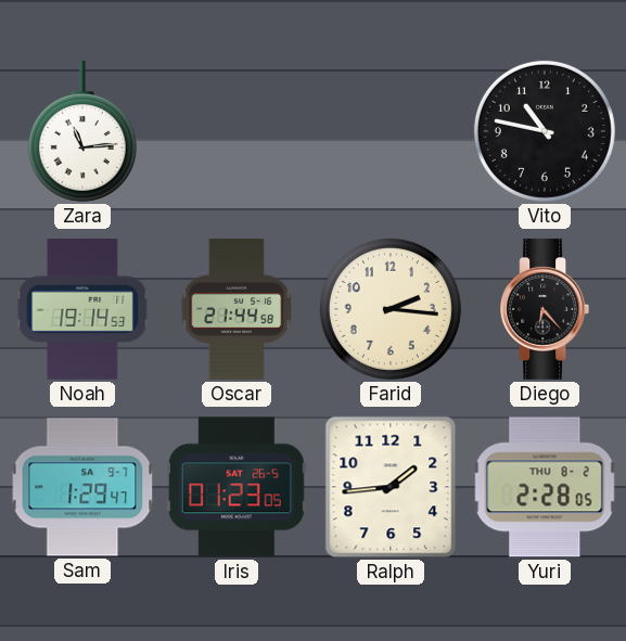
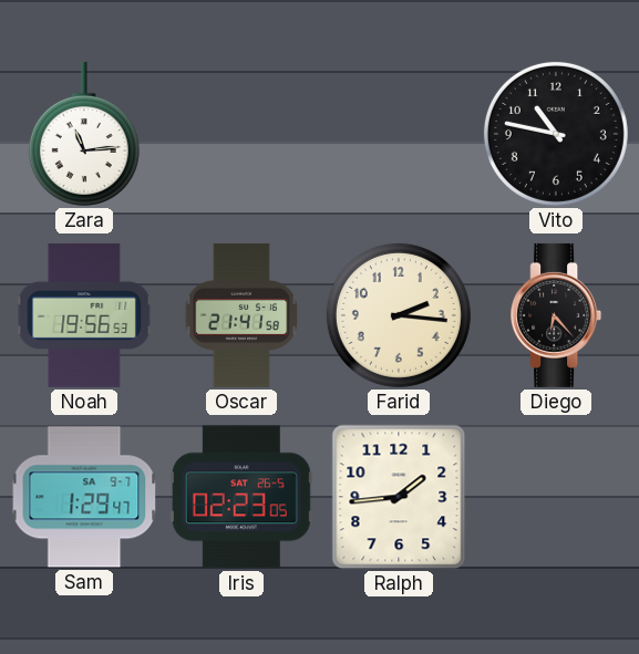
Noah: 19:14 -> 19:56 (84, 315)
Oscar: 21:44 -> 21:41 (240, 315)
Iris: 01:23 -> 02:23 (241, 497)
Yuri: 2:28 -> none (545, 487)
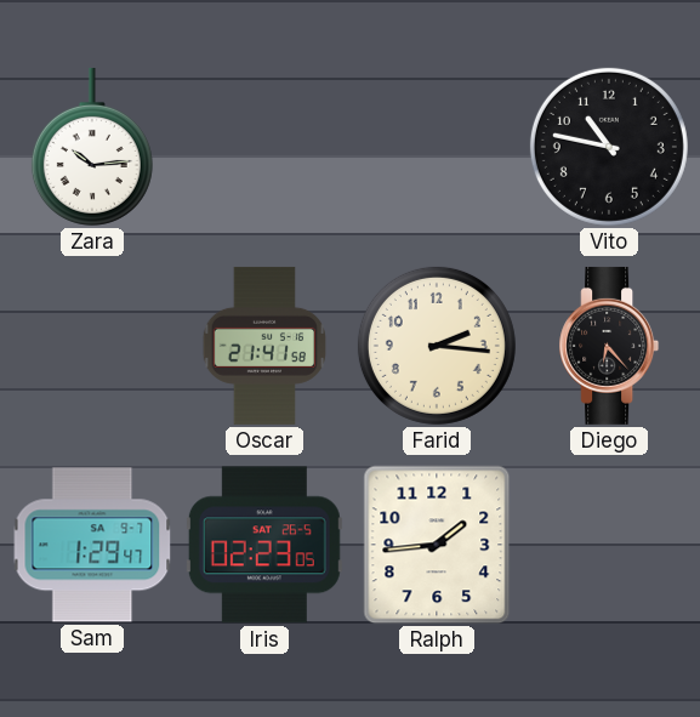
Zara: 11:14 -> 10:14 (92, 147)
Noah: 19:56 -> none (84, 315)
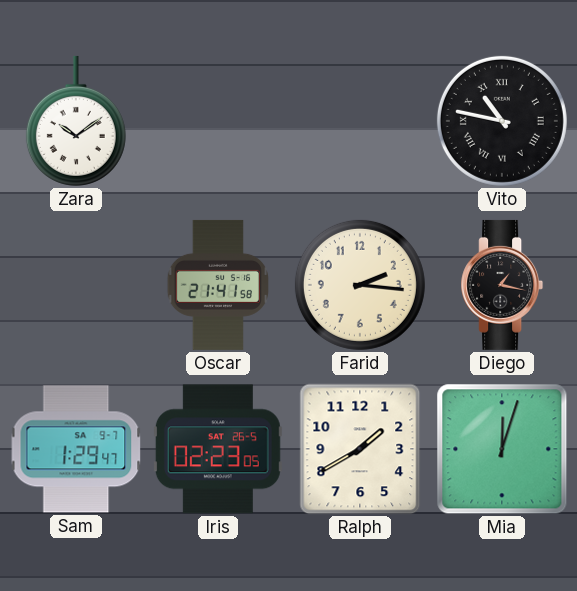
Zara: 10:14 -> 10:09 (76, 121)
Vito numerals: Arabic -> Roman (502, 121)
Diego: 6:23 -> 1:17 (502, 285)
Ralph: 1:44 -> 1:40 (360, 449)
Mia: none -> 12:03 (502, 449)
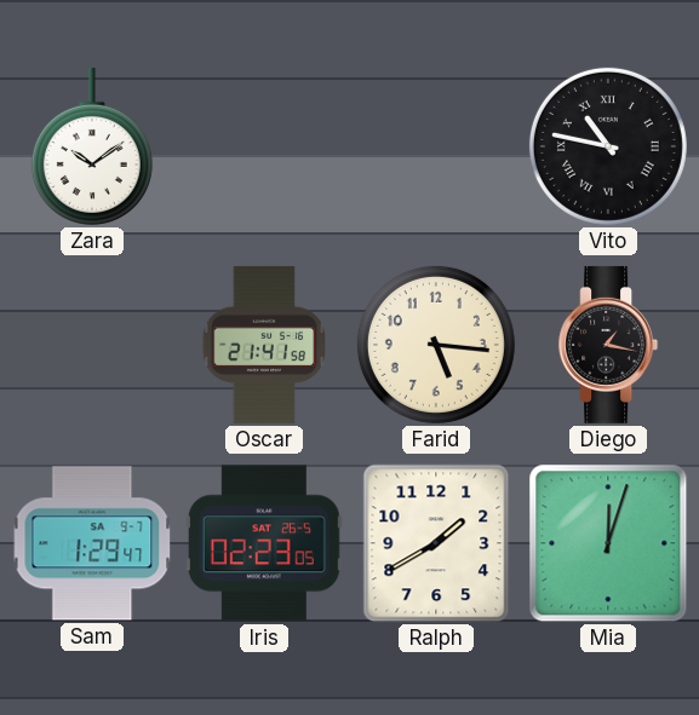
Farid: 2:16 -> 5:16 (436, 345)
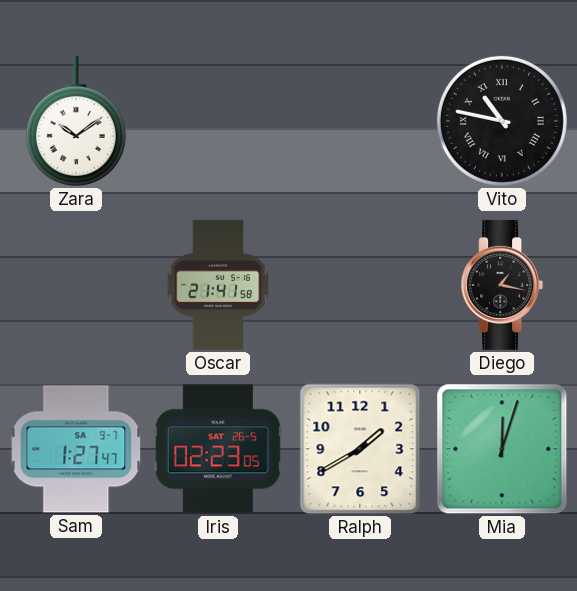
Farid: 5:16 -> none (436, 345)
Sam: 1:29 -> 1:27 (76, 449)
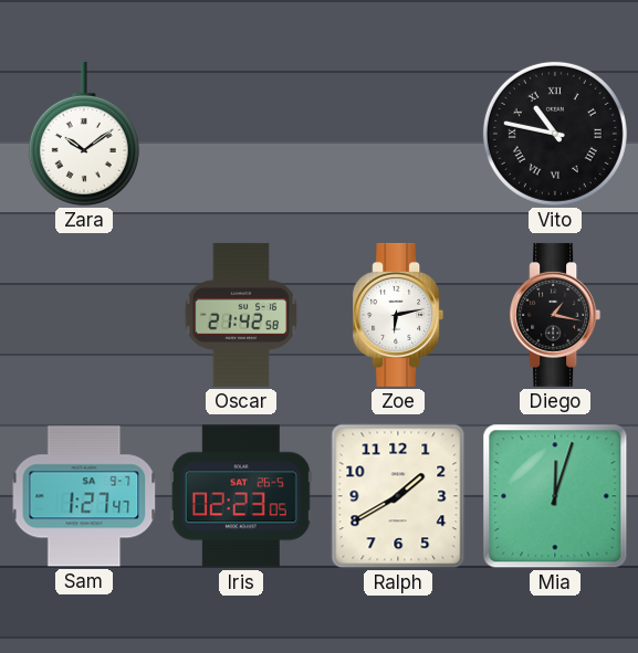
Oscar: 21:41 -> 21:42 (240, 315)
Zoe: none -> 6:13 (398, 315)
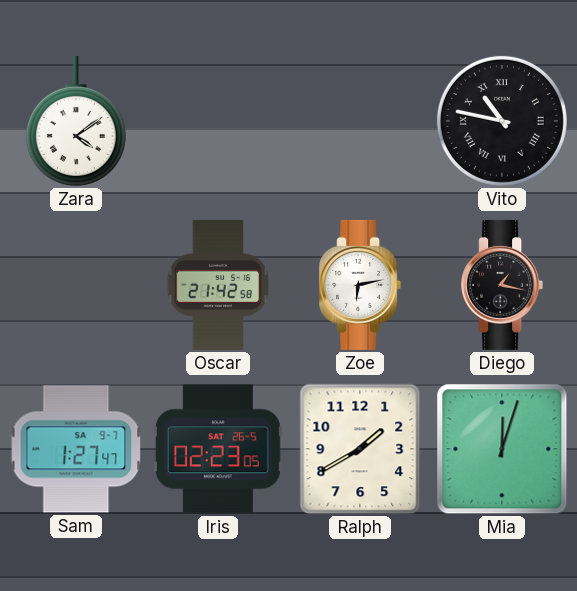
Zara: 10:09 -> 4:09 (76, 121)
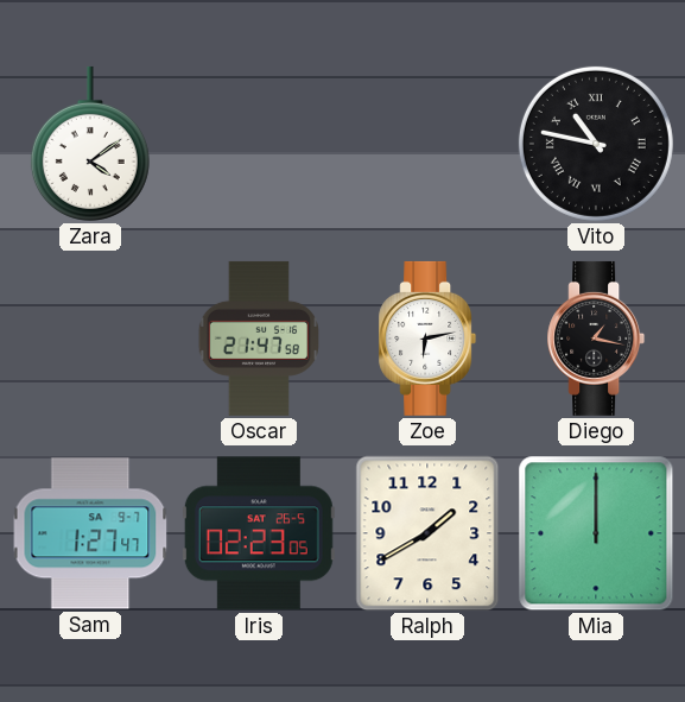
Oscar: 21:42 -> 21:47 (258, 339)
Mia: 12:03 -> 12:00 (596, 533)
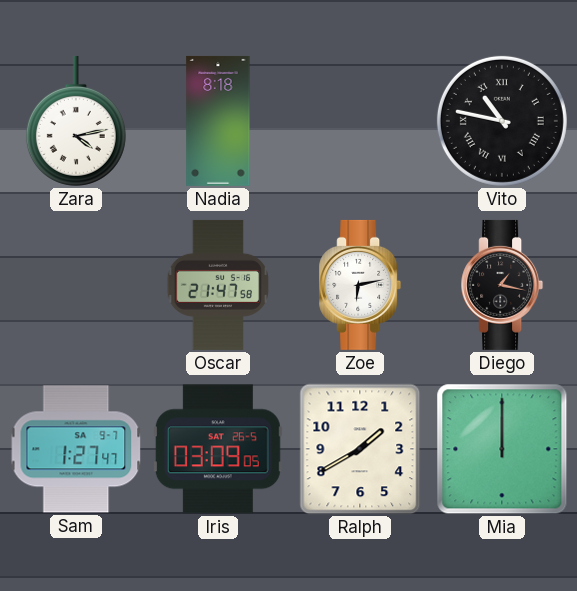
Zara: 4:09 -> 4:13 (76, 121)
Nadia: none -> 8:18 (218, 121)
Iris: 02:23 -> 03:09 (218, 449)
